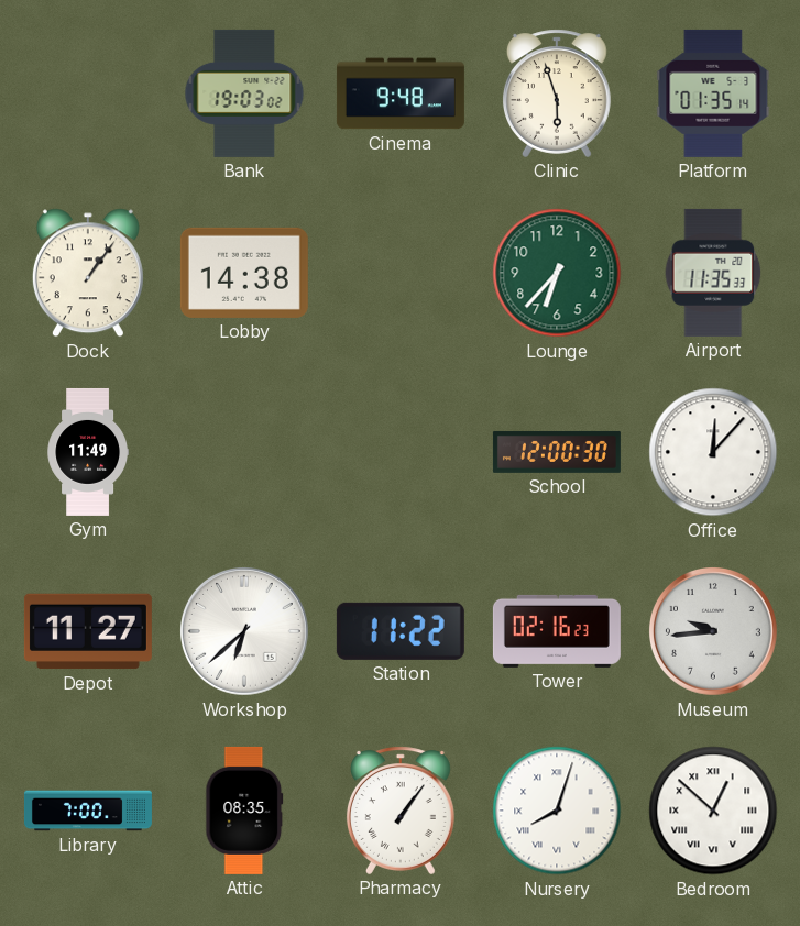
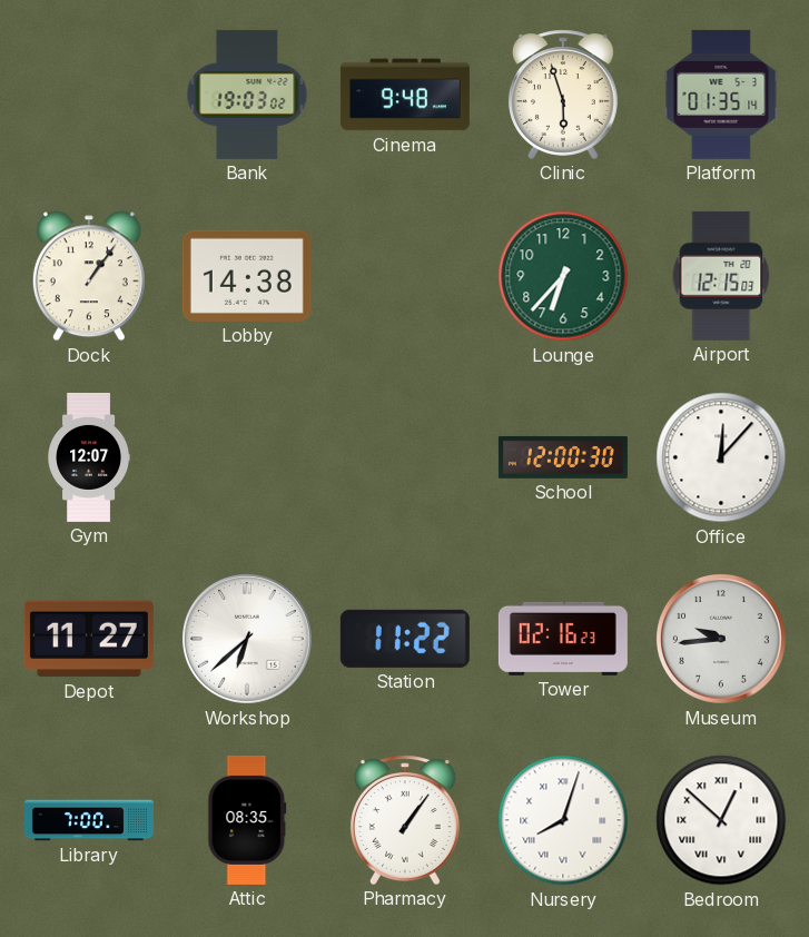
Airport: 11:35 -> 12:15 (721, 276)
Gym: 11:49 -> 12:07 (88, 457)
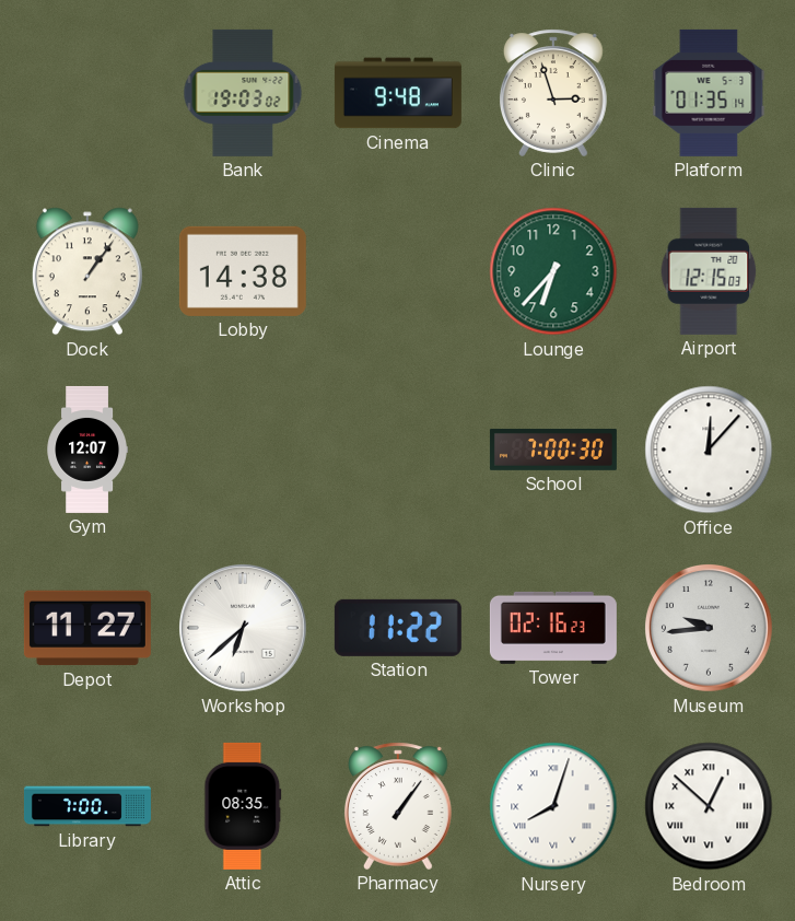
Clinic: 5:57 -> 2:57 (553, 93)
School: 12:00 -> 7:00 (553, 450)
